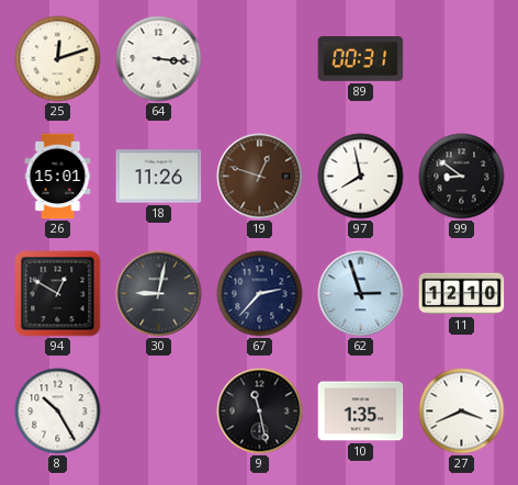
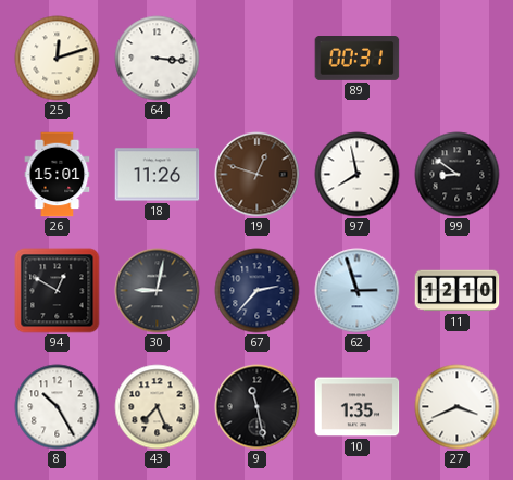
43: none -> 7:26 (158, 407)
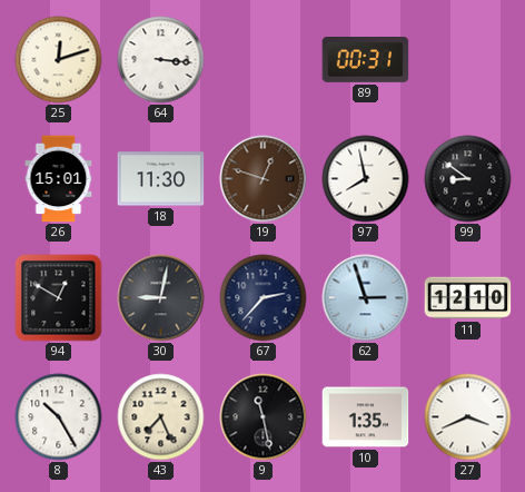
18: 11:26 -> 11:30 (161, 179)
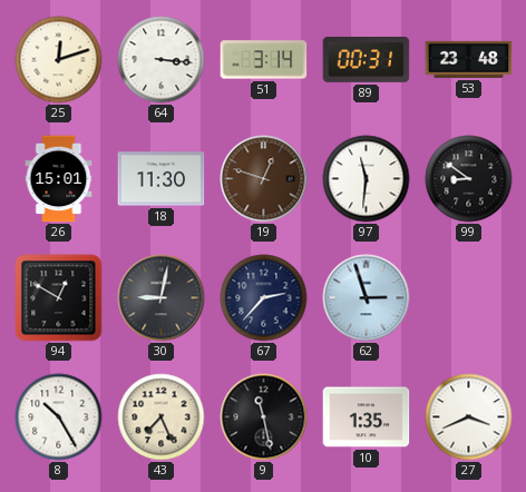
51: none -> 3:14 (264, 60)
53: none -> 23:48 (469, 59)
97: 7:58 -> 11:31 (367, 179)
11: 12:10 -> none (468, 298)
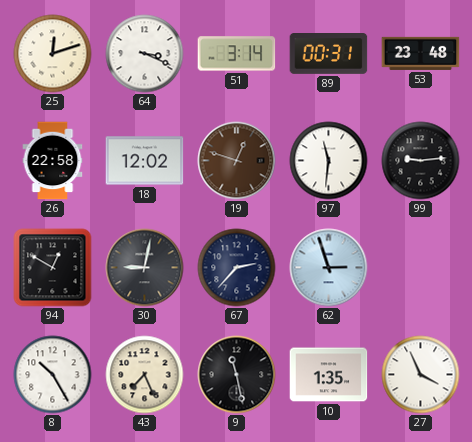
64: 3:16 -> 3:19 (145, 54)
26: 15:01 -> 22:58 (53, 161)
18: 11:30 -> 12:02 (145, 161)
99: 8:51 -> 9:14 (421, 161)
27: 3:41 -> 3:56 (421, 375)
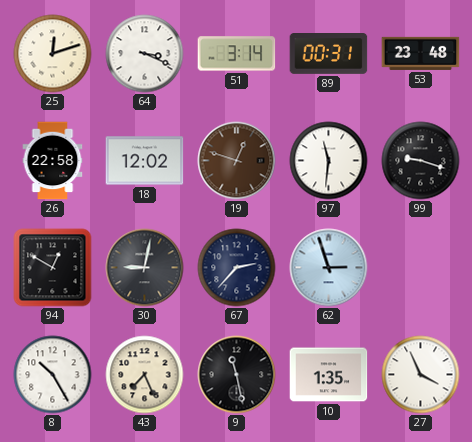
99: 9:14 -> 9:18 (421, 161)
